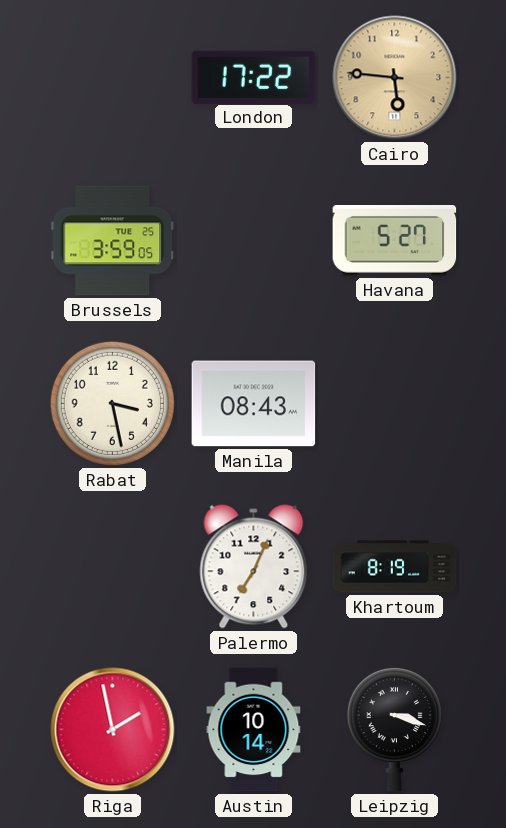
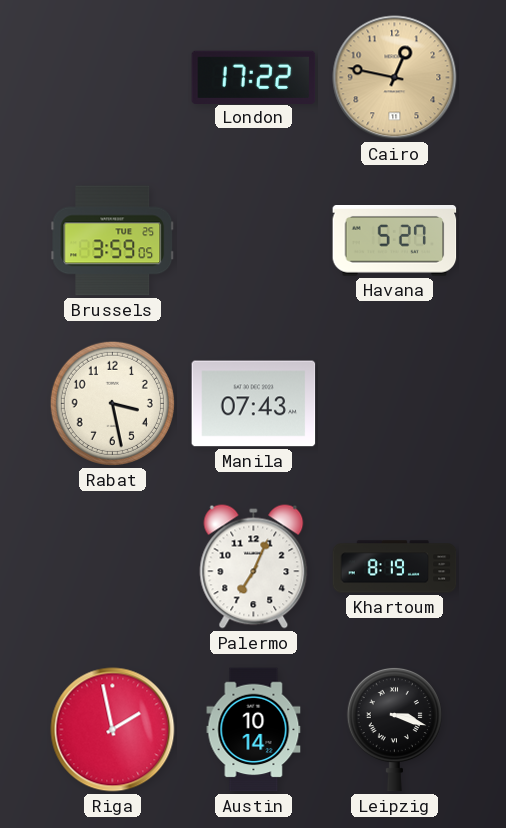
Cairo: 5:46 -> 12:47 (395, 78)
Manila: 08:43 -> 07:43 (254, 404)
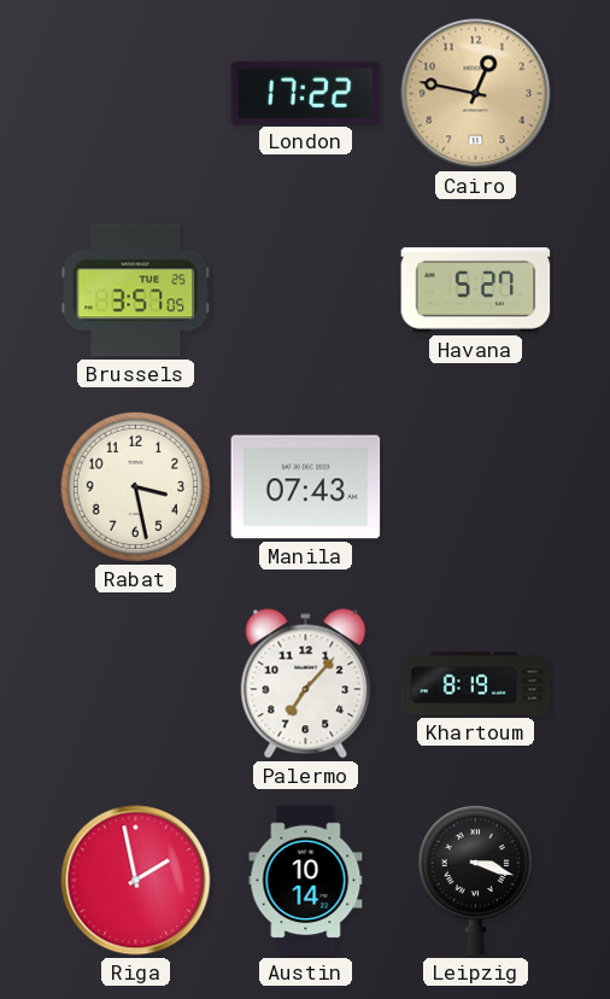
Brussels: 3:59 -> 3:57 (136, 291)
Palermo: 7:04 -> 7:07 (306, 684)
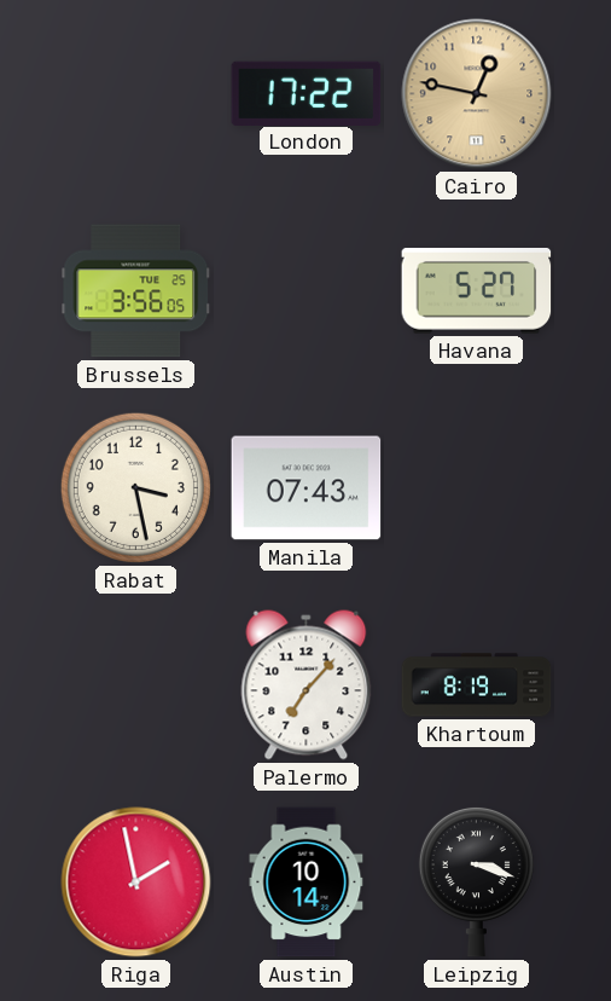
Brussels: 3:57 -> 3:56 (136, 291)
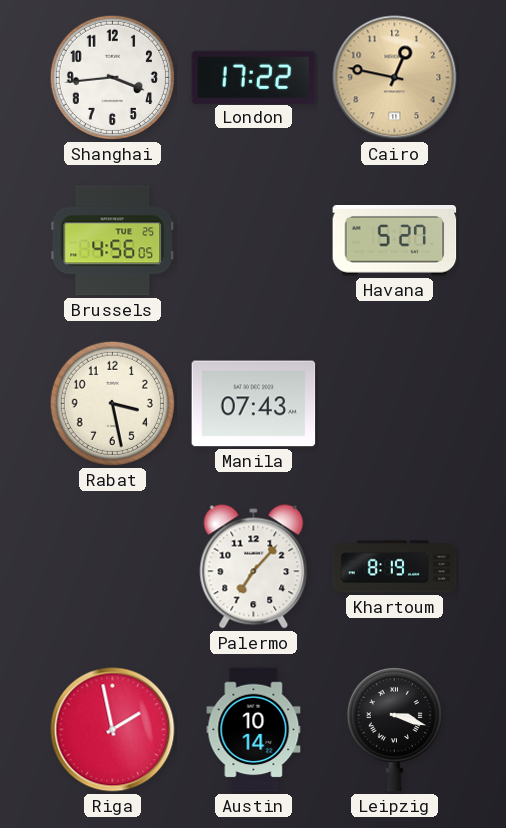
Shanghai: none -> 3:44 (112, 77)
Brussels: 3:56 -> 4:56 (113, 241)
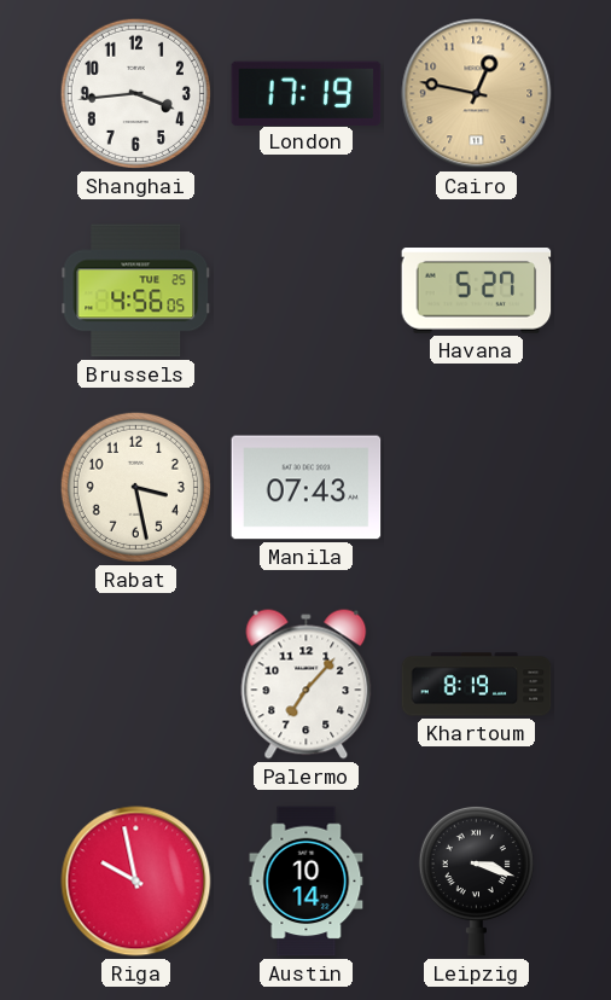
London: 17:22 -> 17:19 (307, 93)
Riga: 1:58 -> 9:58 (136, 882)
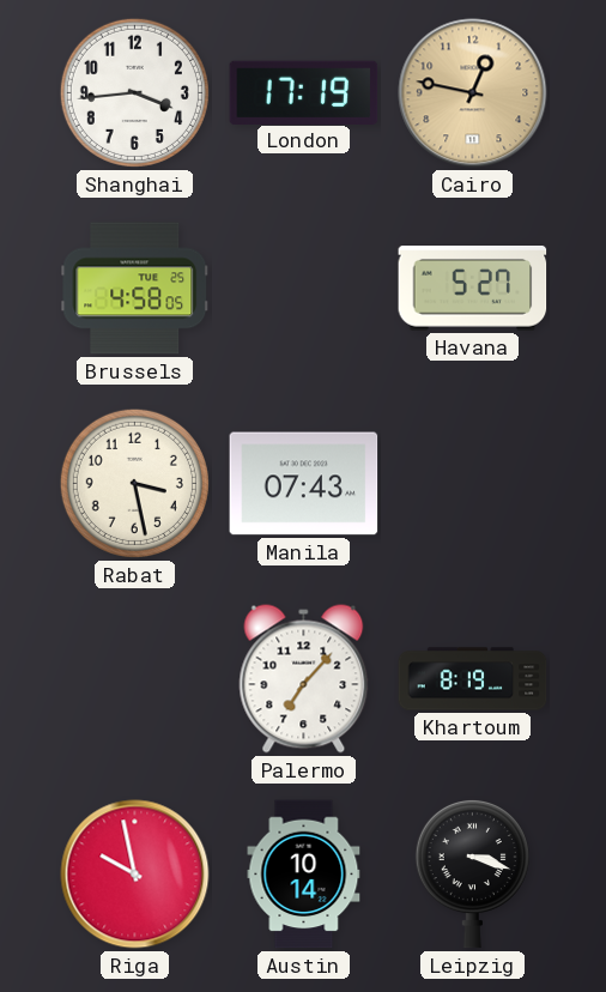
Brussels: 4:56 -> 4:58 (135, 289)
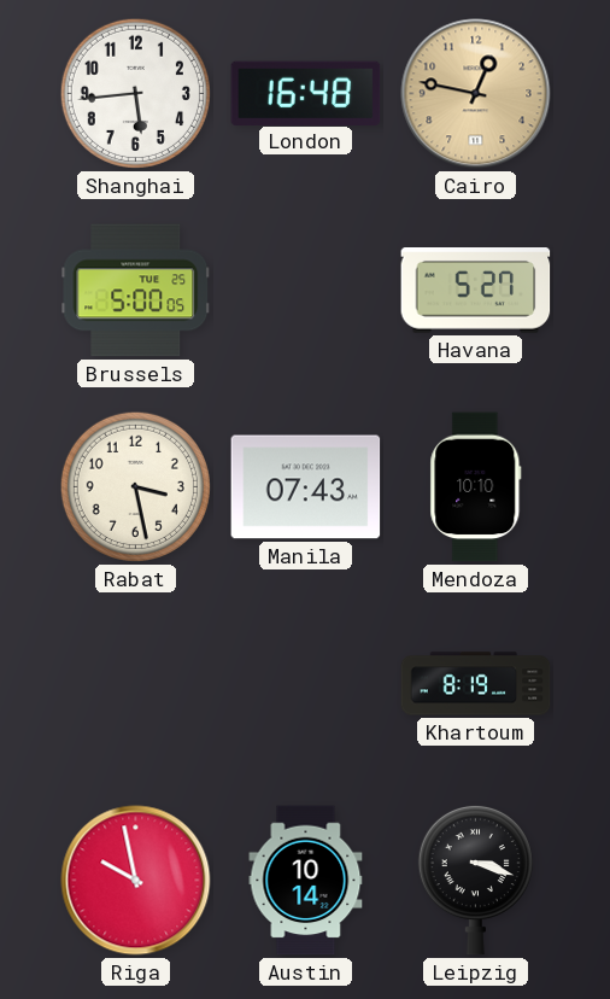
Shanghai: 3:44 -> 5:44 (135, 93)
London: 17:19 -> 16:48 (306, 93)
Brussels: 4:58 -> 5:00 (136, 291)
Mendoza: none -> 10:10 (476, 487)
Palermo: 7:07 -> none (304, 679)
